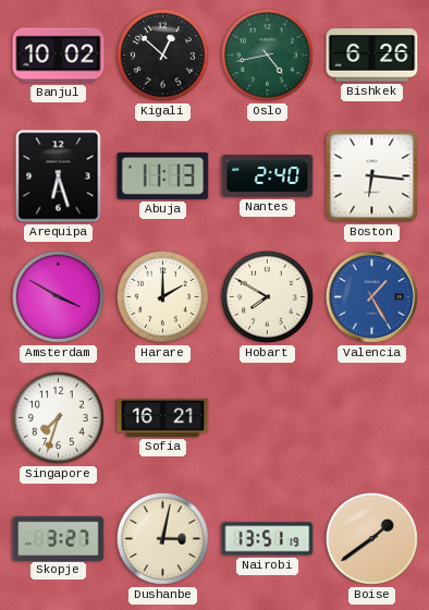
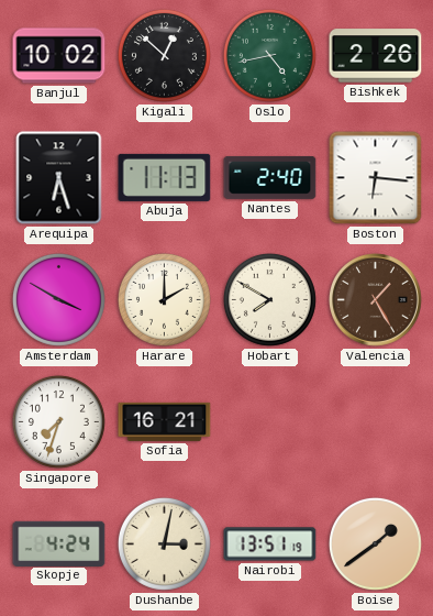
Bishkek: 6:26 -> 2:26 (376, 56)
Valencia dial: blue -> brown (376, 300)
Skopje: 3:27 -> 4:24 (59, 543)
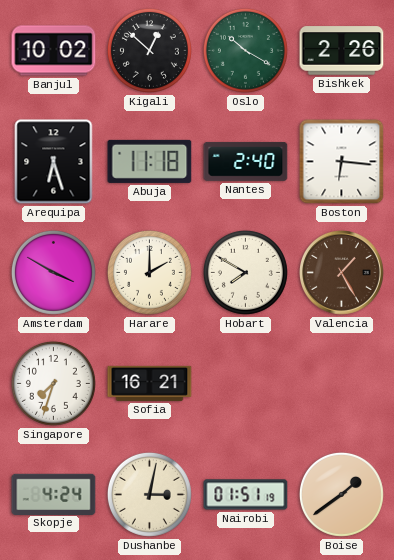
Oslo: 4:43 -> 10:20 (245, 50)
Abuja: 11:13 -> 11:18 (150, 161)
Nairobi: 13:51 -> 01:51 (246, 495)
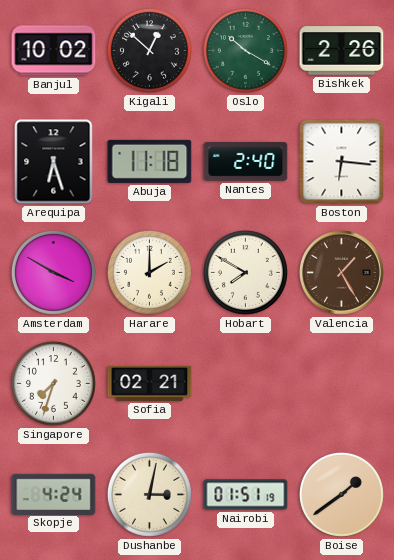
Sofia: 16:21 -> 02:21 (150, 383)
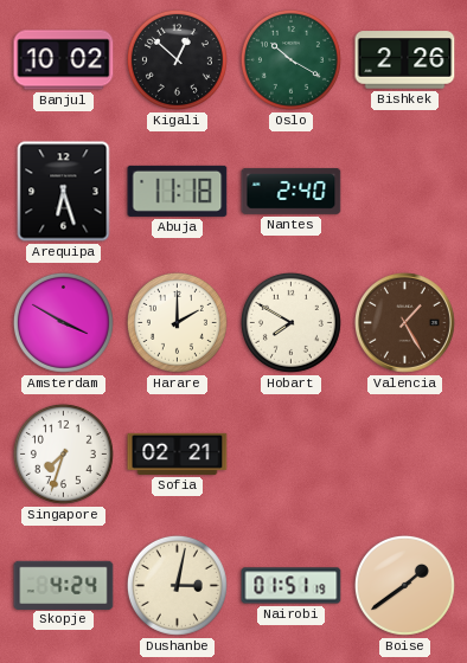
Boston: 6:16 -> none (342, 162)
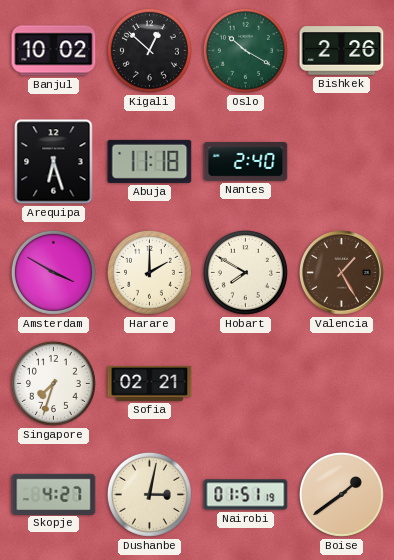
Skopje: 4:24 -> 4:27 (54, 494)
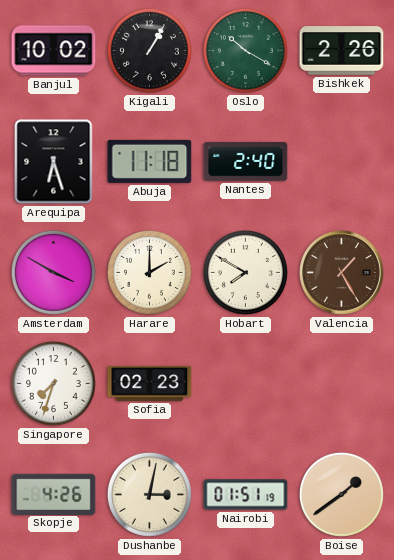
Kigali: 12:52 -> 1:05 (149, 50)
Sofia: 02:21 -> 02:23 (150, 383)
Skopje: 4:27 -> 4:26 (54, 494)
